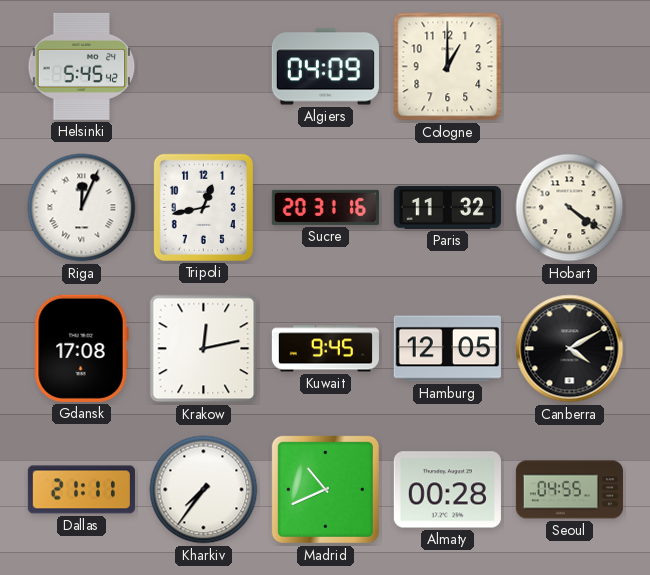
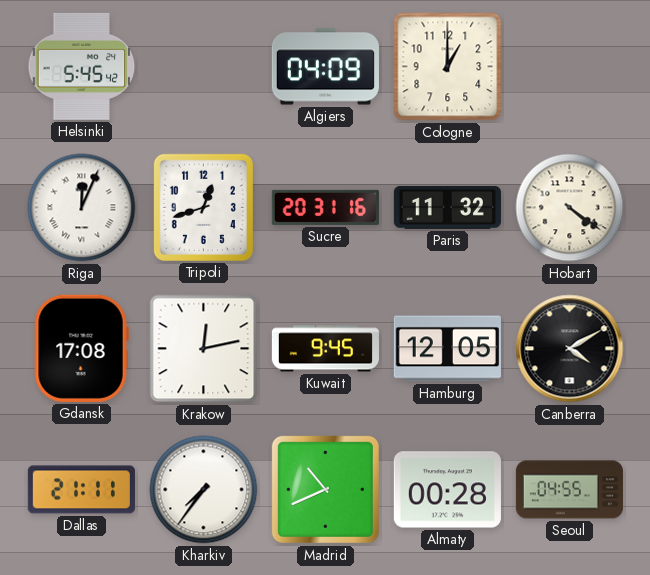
Tripoli: 12:43 -> 12:42 (203, 207)
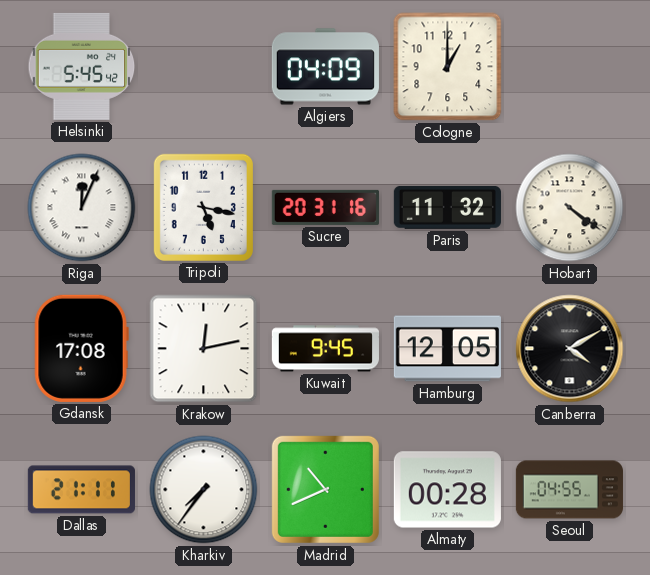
Tripoli: 12:42 -> 5:17 (203, 207)
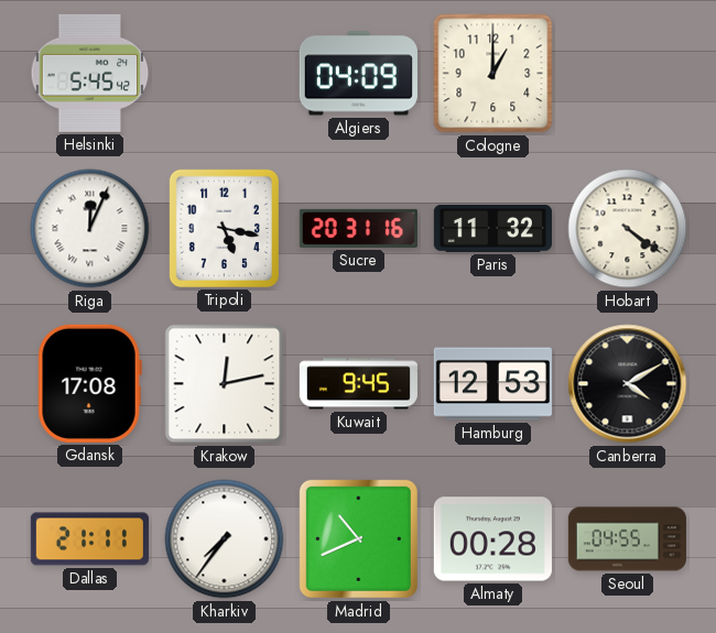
Hamburg: 12:05 -> 12:53 (492, 384)
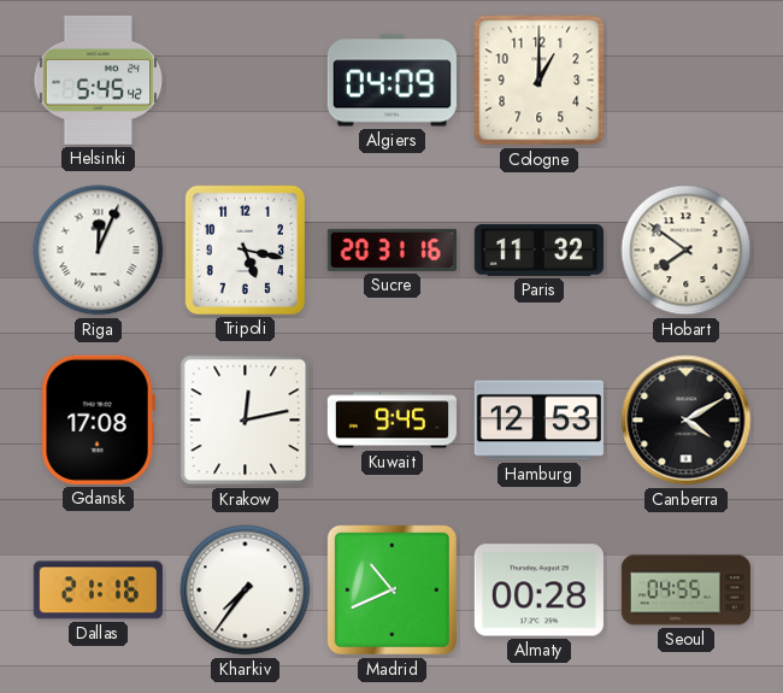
Hobart: 4:21 -> 7:51 (687, 251)
Dallas: 21:11 -> 21:16 (98, 591)
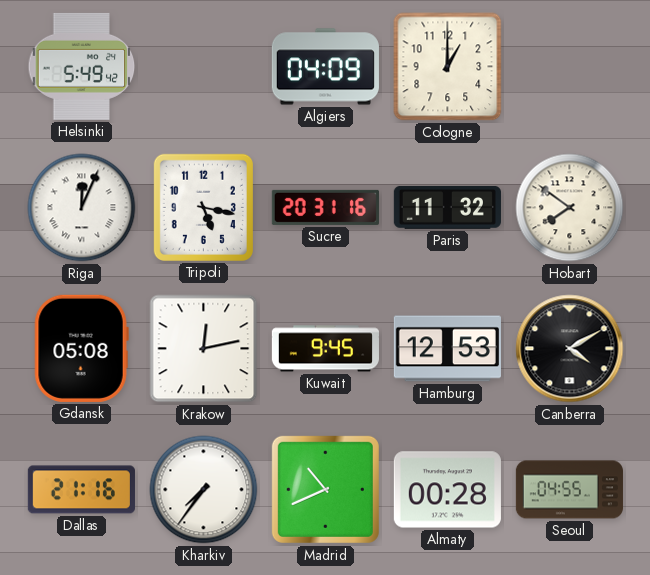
Helsinki: 5:45 -> 5:49 (82, 66)
Gdansk: 17:08 -> 05:08 (81, 348)
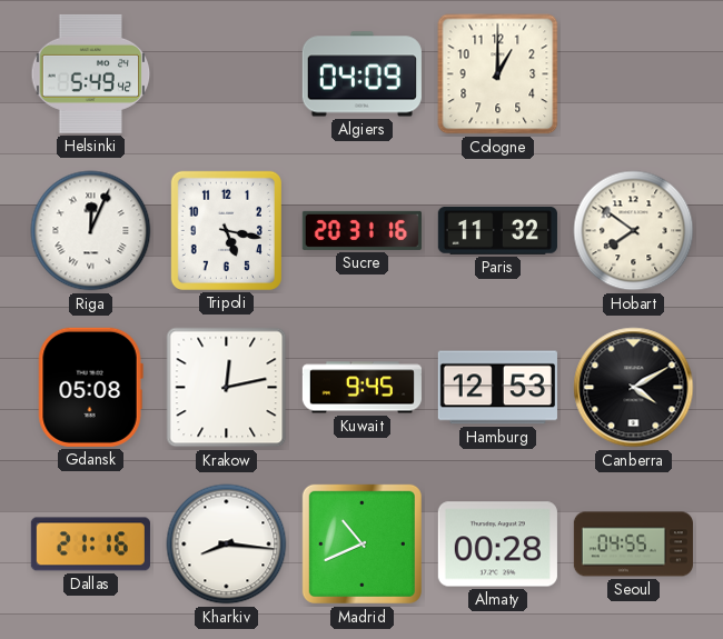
Kharkiv: 7:36 -> 8:16 (227, 545)
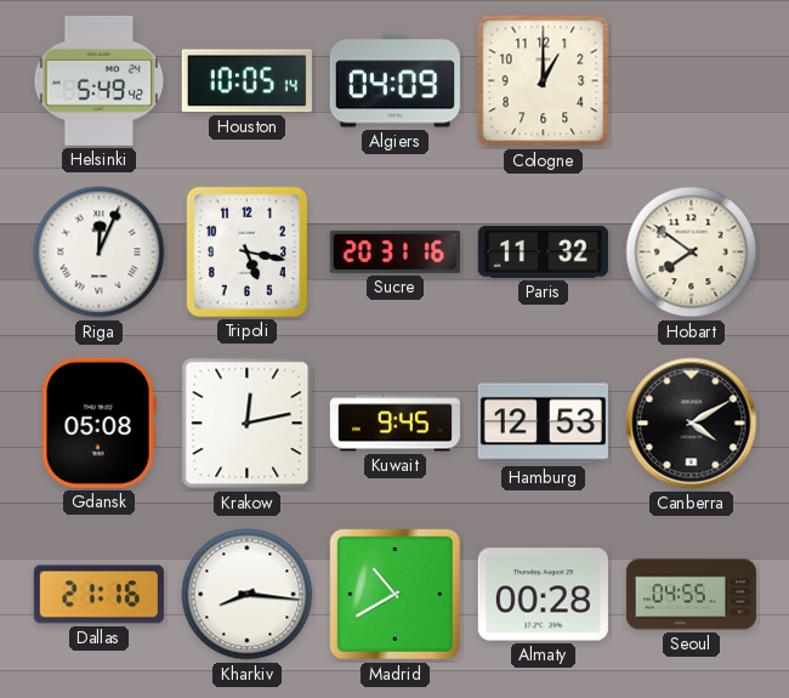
Houston: none -> 10:05 (246, 81)
Madrid: 10:41 -> 10:40 (394, 594)
